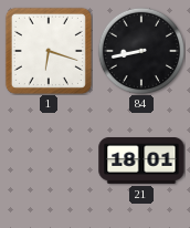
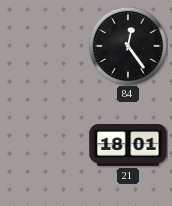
1: 6:18 -> none (49, 51)
84: 8:43 -> 12:24 (127, 45)
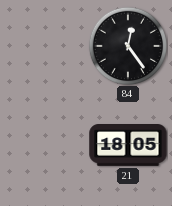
21: 18:01 -> 18:05 (128, 146)
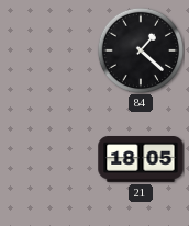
84: 12:24 -> 1:22 (140, 49)
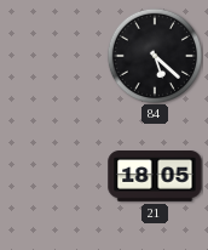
84: 1:22 -> 5:22 (154, 55)
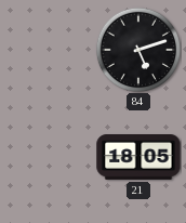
84: 5:22 -> 5:12 (137, 49)
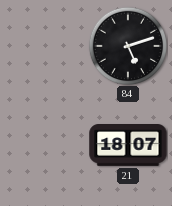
21: 18:05 -> 18:07 (128, 146)
